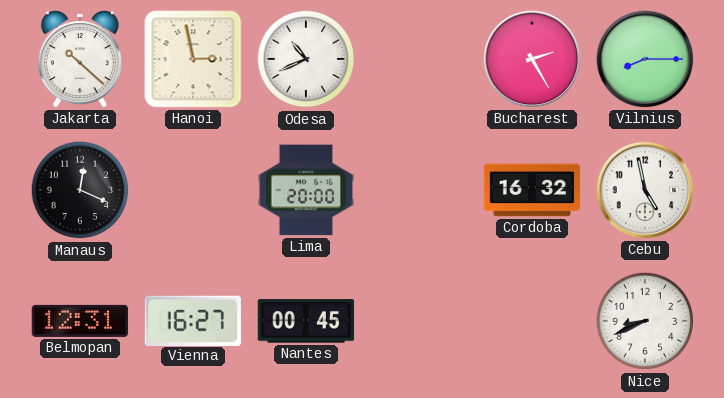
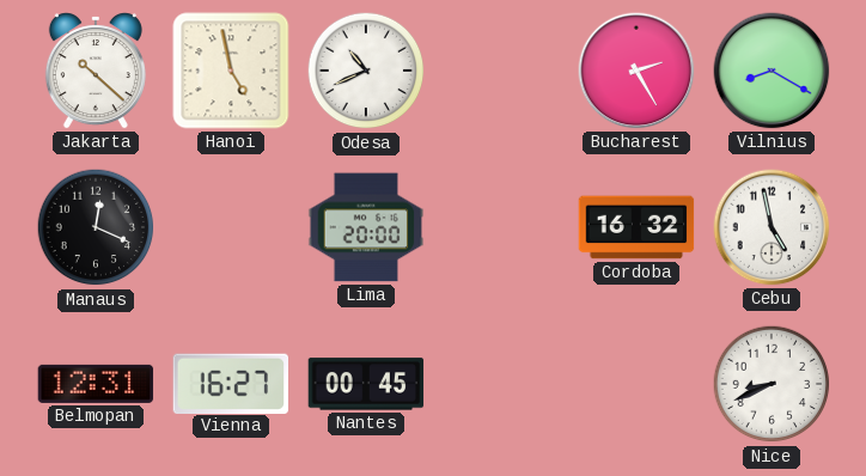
Hanoi: 2:58 -> 4:58 (231, 71)
Vilnius: 8:15 -> 8:20 (772, 71)
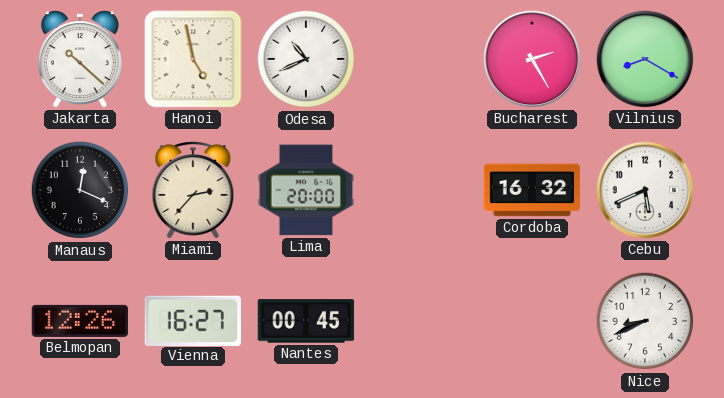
Miami: none -> 2:37 (193, 190)
Cebu: 4:58 -> 5:41 (645, 190)
Belmopan: 12:31 -> 12:26 (80, 321)
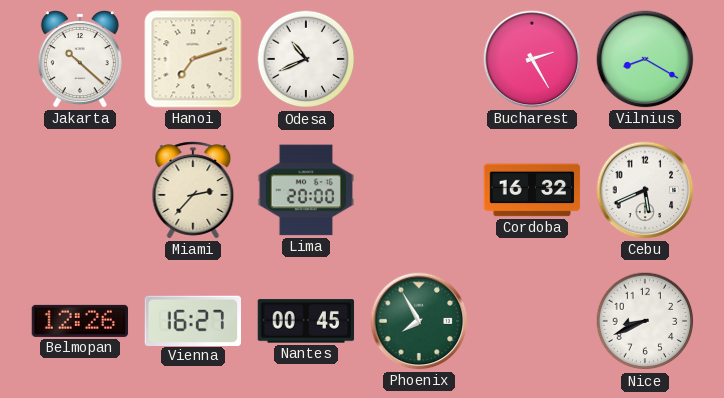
Hanoi: 4:58 -> 7:12 (193, 59)
Manaus: 12:19 -> none (80, 190)
Phoenix: none -> 7:55 (419, 321)
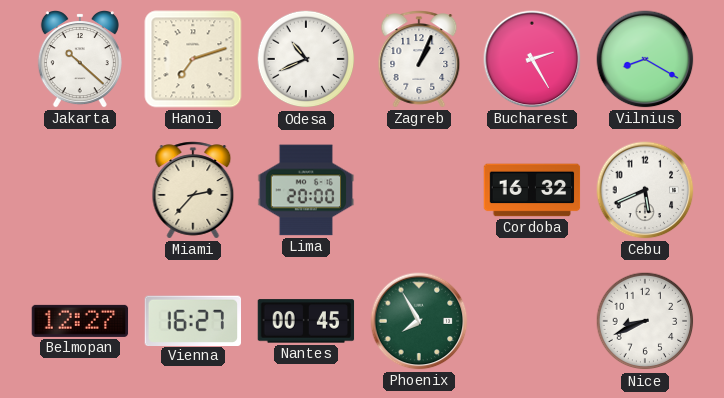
Zagreb: none -> 1:04 (419, 59)
Belmopan: 12:26 -> 12:27 (80, 321)
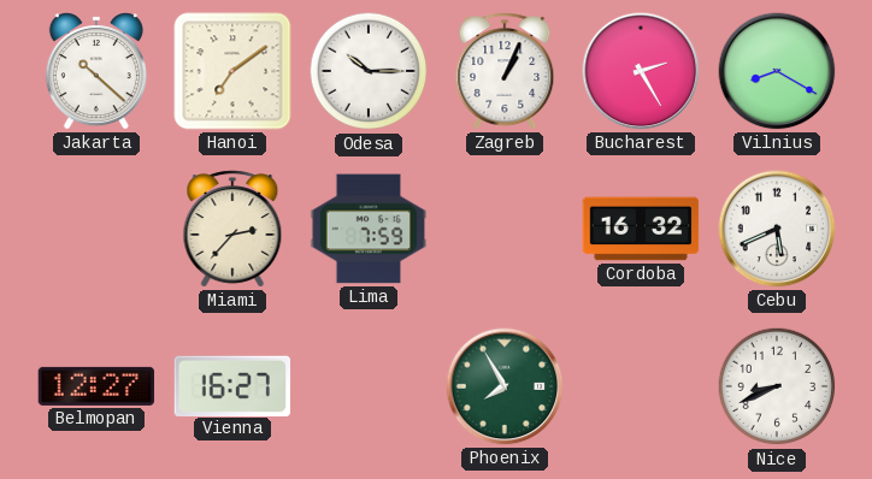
Hanoi: 7:12 -> 7:09 (232, 71)
Odesa: 10:41 -> 10:15 (369, 71)
Lima: 20:00 -> 7:59 (369, 229)
Nantes: 00:45 -> none (306, 321)
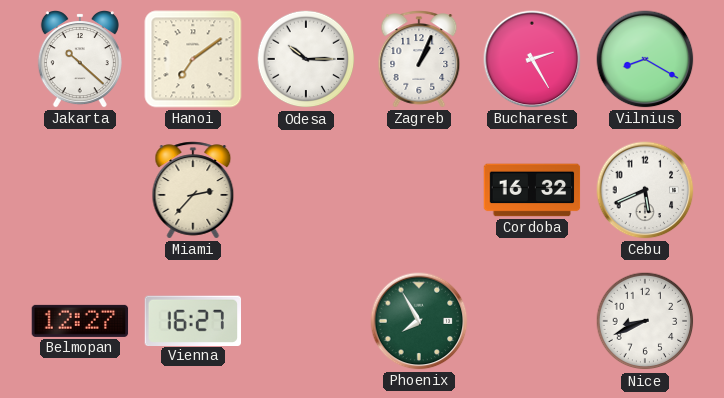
Lima: 7:59 -> none (369, 229)
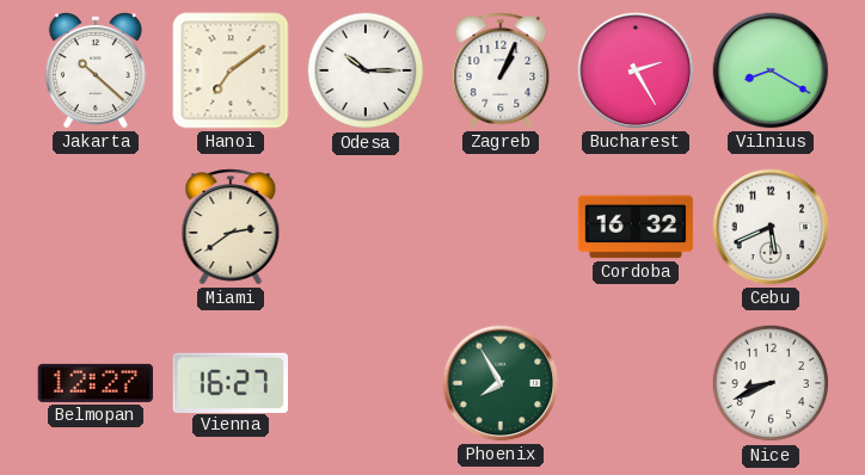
Miami: 2:37 -> 2:39 (231, 227)
